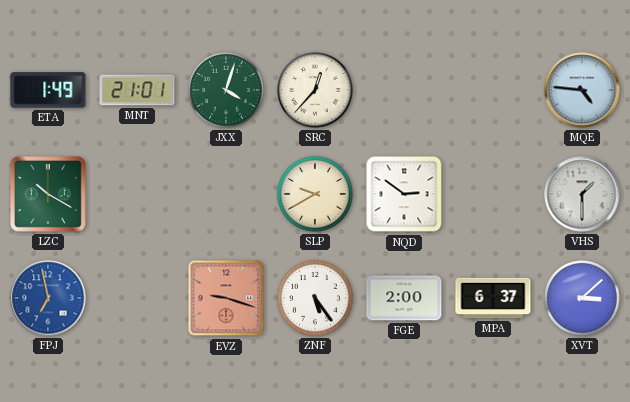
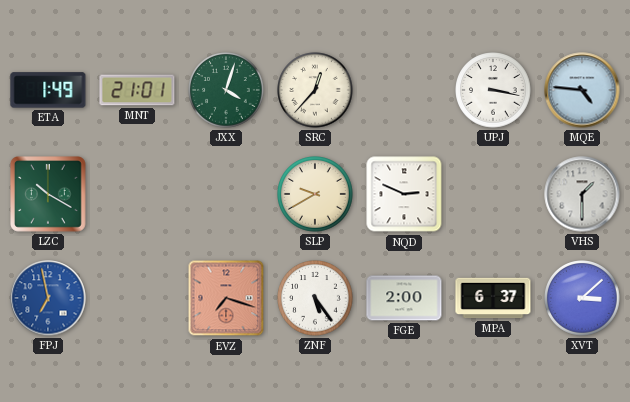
UPJ: none -> 3:17 (493, 90)
NQD: 2:51 -> 2:49 (404, 194)
EVZ: 9:18 -> 7:18 (226, 298)
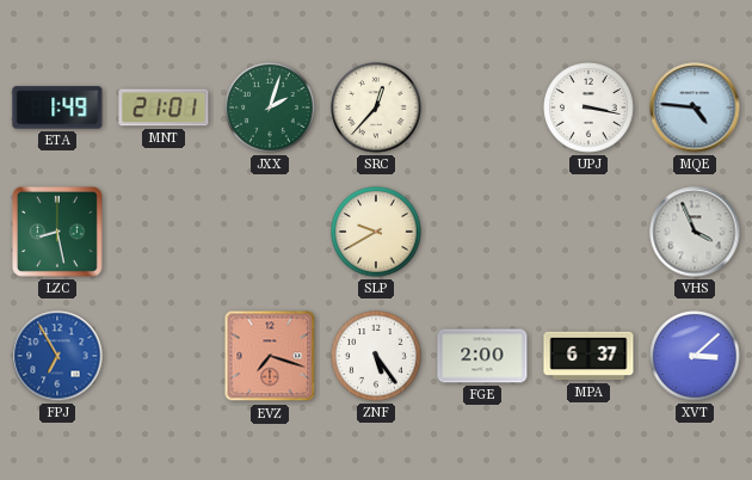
JXX: 4:03 -> 2:03 (270, 107)
LZC: 10:20 -> 8:28 (58, 233)
NQD: 2:49 -> none (404, 194)
VHS: 1:30 -> 3:56 (695, 232)
FPJ: 6:58 -> 6:55 (57, 356)
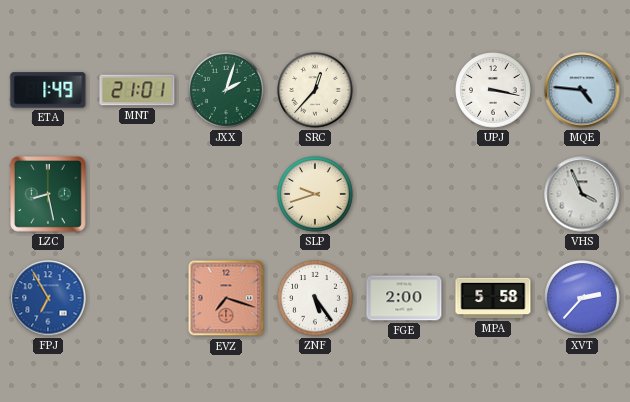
SLP: 9:40 -> 9:42 (315, 194)
MPA: 6:37 -> 5:58 (493, 298)
XVT: 3:08 -> 2:37 (582, 298)
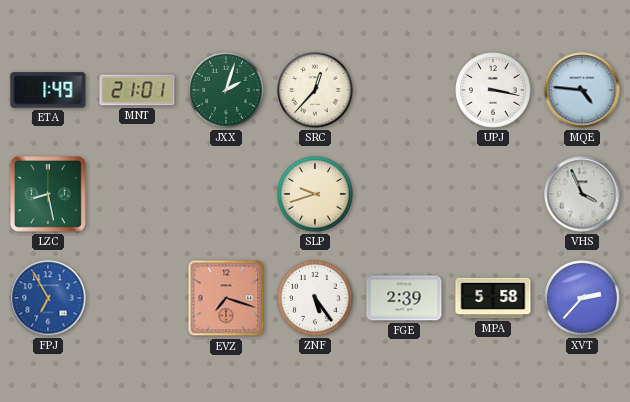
FGE: 2:00 -> 2:39 (404, 298)
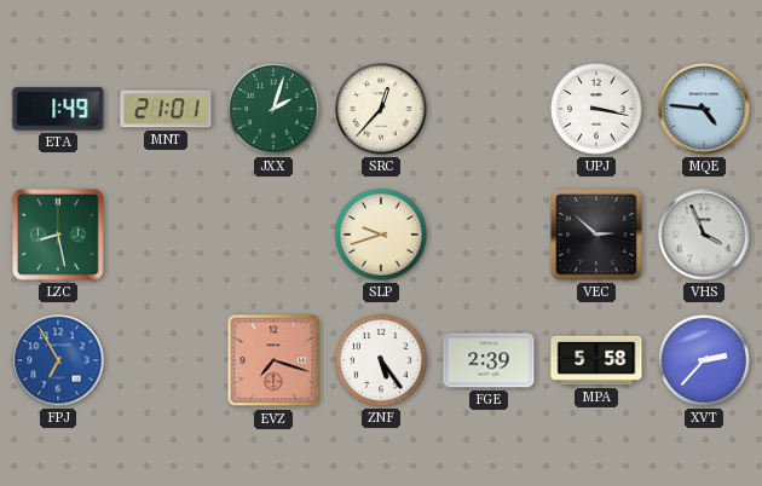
VEC: none -> 2:52 (598, 236)
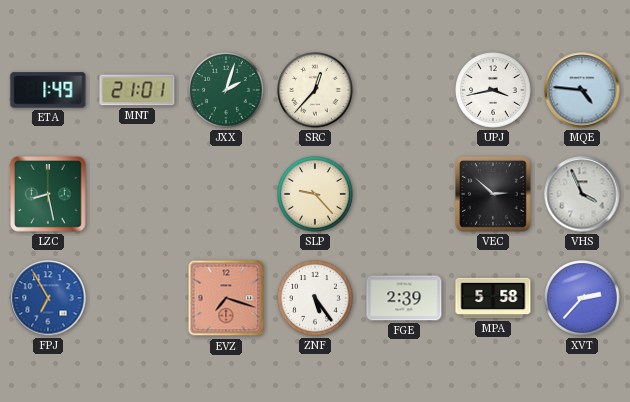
UPJ: 3:17 -> 3:43 (493, 90)
SLP: 9:42 -> 9:23 (315, 194)
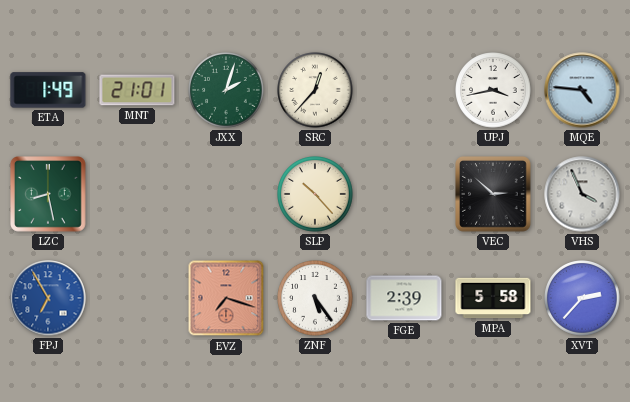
SLP: 9:23 -> 10:23 (315, 194)
